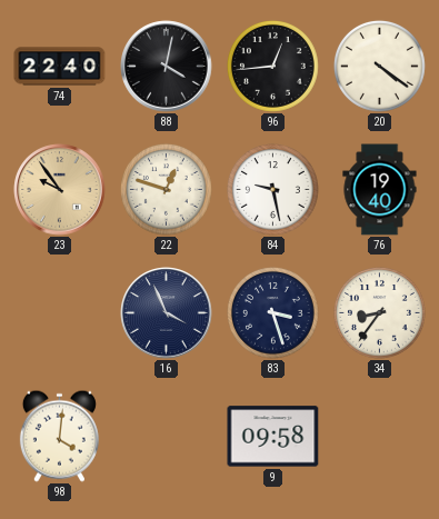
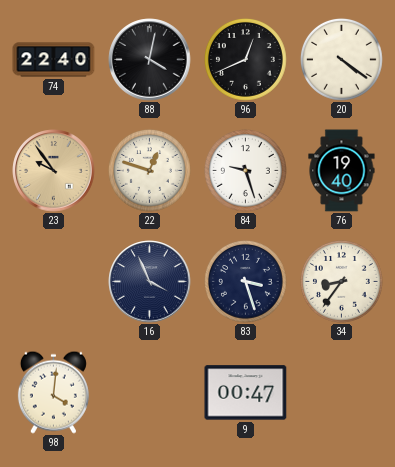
96: 12:44 -> 12:41 (246, 60)
84: 9:28 -> 9:27 (246, 171)
9: 09:58 -> 00:47 (246, 393)
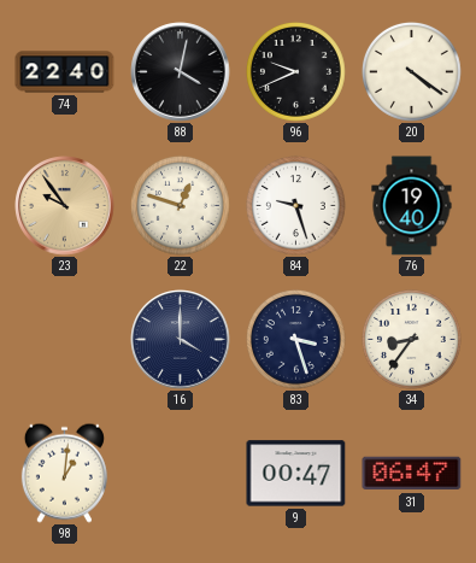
96: 12:41 -> 9:41 (296, 72)
16: 3:56 -> 4:00 (181, 340)
98: 4:01 -> 1:01 (64, 473)
31: none -> 06:47 (412, 474)
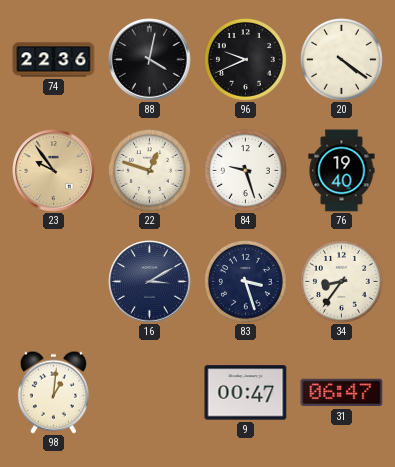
74: 22:40 -> 22:36 (54, 60)
16: 4:00 -> 3:10 (150, 282)
